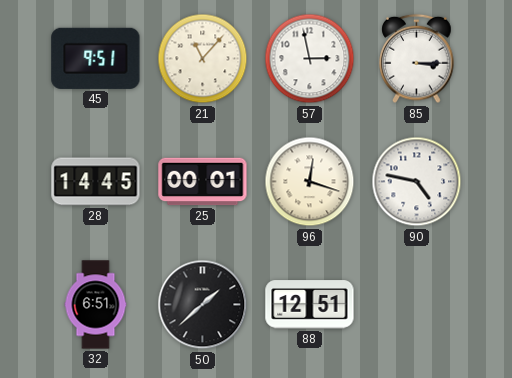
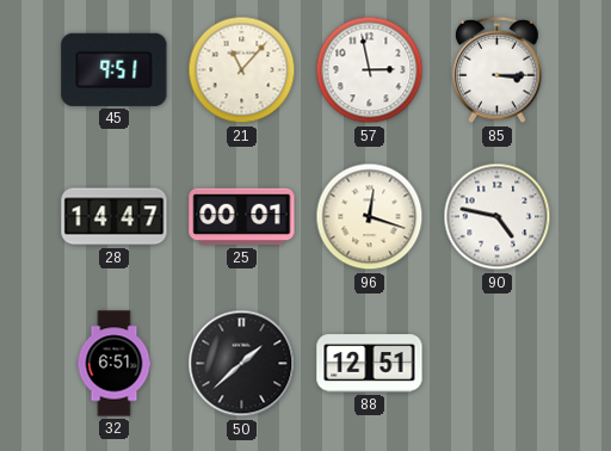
28: 14:45 -> 14:47 (115, 217)
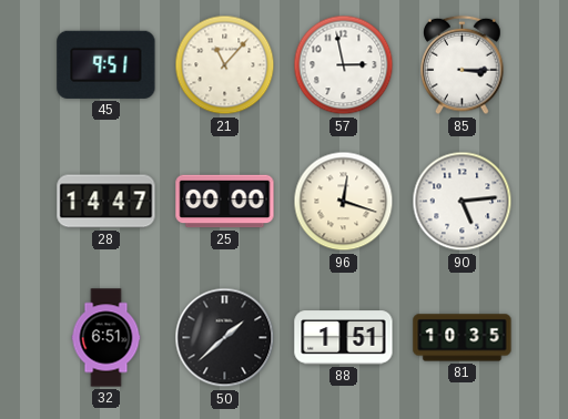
25: 00:01 -> 00:00 (225, 202)
90: 4:47 -> 5:14 (463, 202)
88: 12:51 -> 1:51 (344, 338)
81: none -> 10:35 (463, 338)
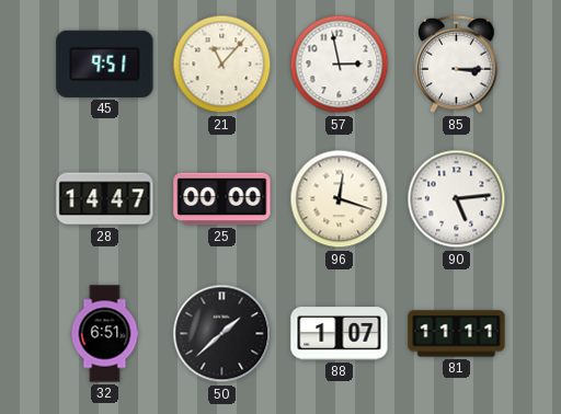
88: 1:51 -> 1:07 (340, 334)
81: 10:35 -> 11:11 (457, 334)
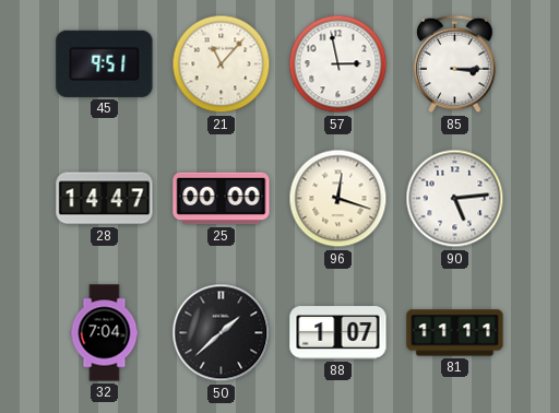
32: 6:51 -> 7:04 (105, 333)
